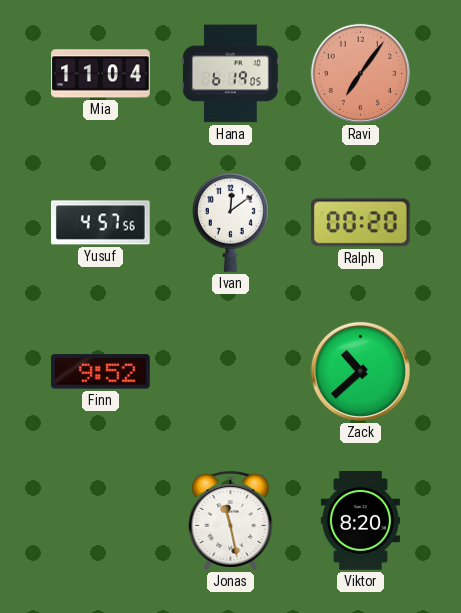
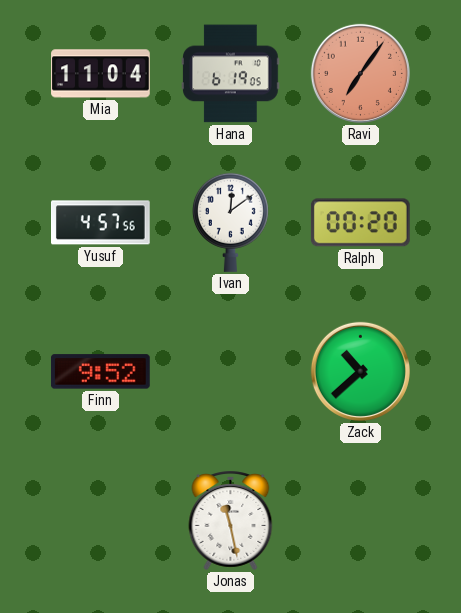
Viktor: 8:20 -> none (360, 521)
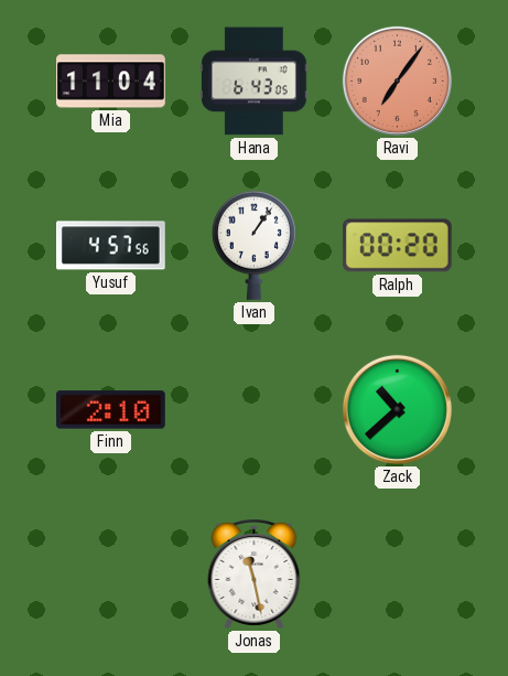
Hana: 6:19 -> 6:43 (255, 82)
Ivan: 12:09 -> 1:06 (253, 245)
Finn: 9:52 -> 2:10 (111, 410)
